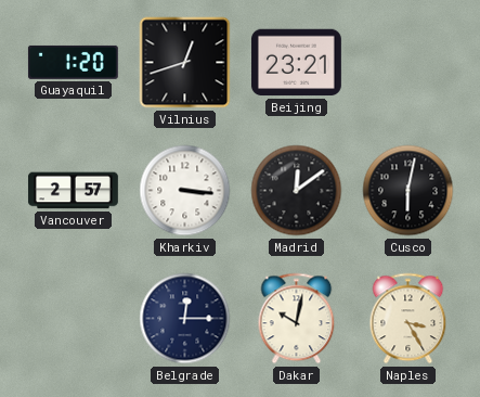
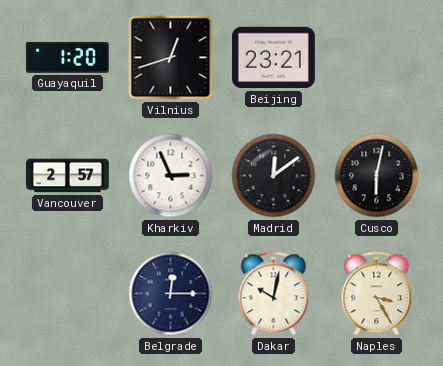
Kharkiv: 3:16 -> 2:56 (171, 176)
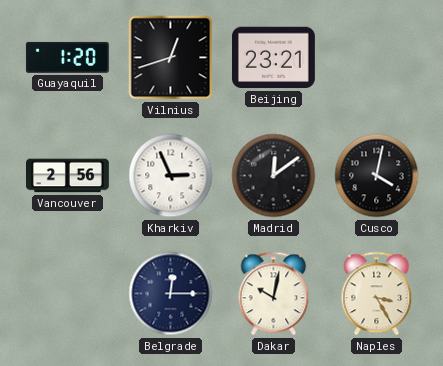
Vancouver: 2:57 -> 2:56 (67, 176)
Cusco: 6:02 -> 4:02 (377, 176)
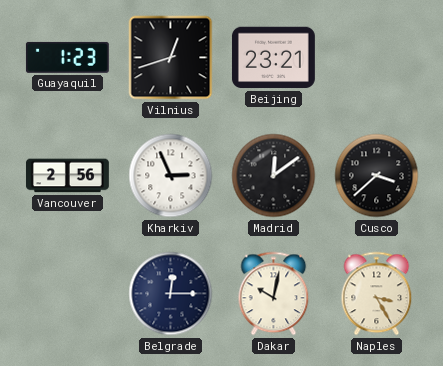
Guayaquil: 1:20 -> 1:23 (67, 57)
Cusco: 4:02 -> 3:38 (377, 176)
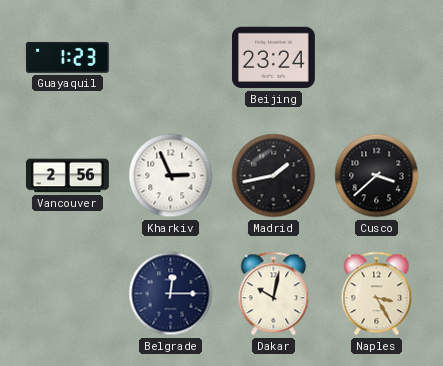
Vilnius: 12:42 -> none (171, 58)
Beijing: 23:21 -> 23:24 (273, 58)
Madrid: 12:09 -> 1:43 (274, 176)
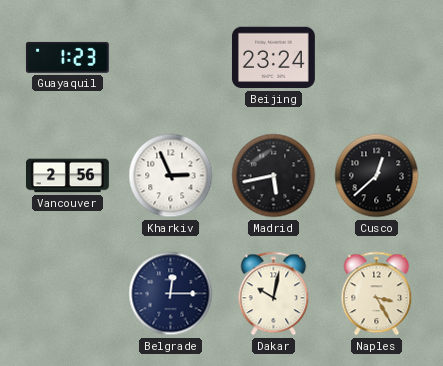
Madrid: 1:43 -> 5:43 (274, 176)
Cusco: 3:38 -> 12:38 (377, 176)
